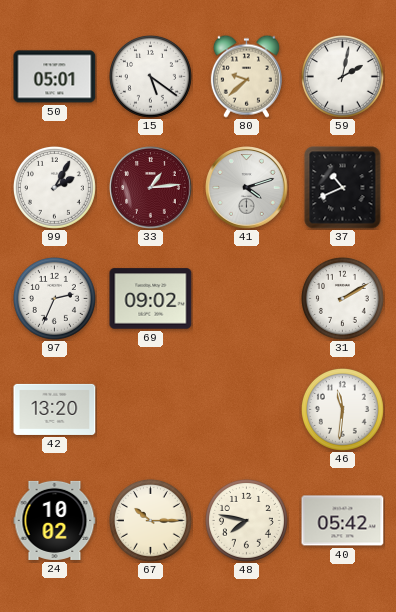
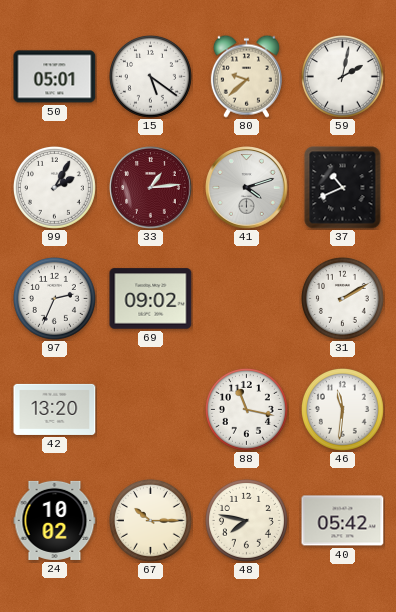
88: none -> 11:17 (246, 409)
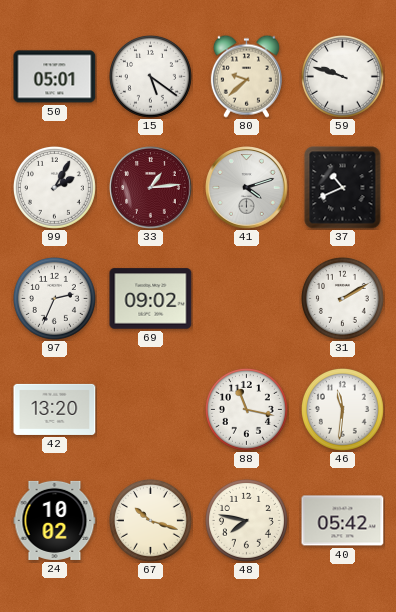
59: 2:02 -> 9:48 (342, 76)
67: 10:15 -> 10:18 (150, 520)
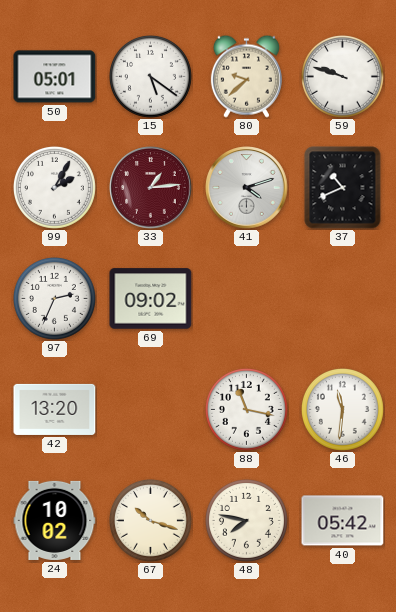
31: 2:10 -> none (342, 298)
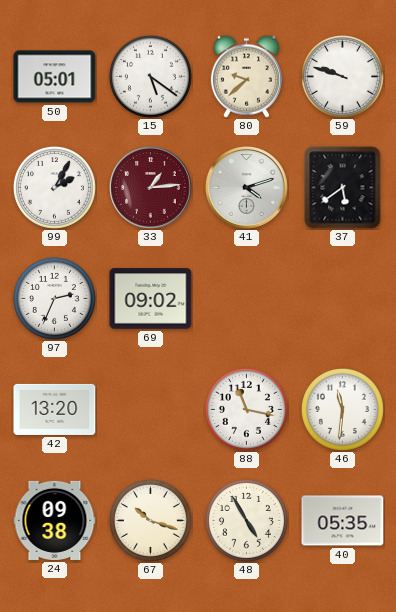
37: 10:41 -> 5:39 (343, 188)
24: 10:02 -> 09:38 (55, 520)
48: 7:47 -> 4:55 (246, 520)
40: 05:42 -> 05:35 (343, 521)
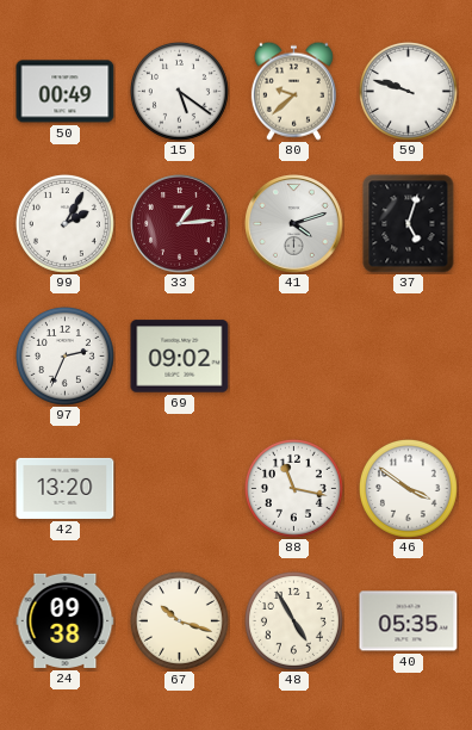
50: 05:01 -> 00:49 (66, 92)
37: 5:39 -> 5:03 (409, 224)
46: 11:31 -> 3:51 (408, 488)
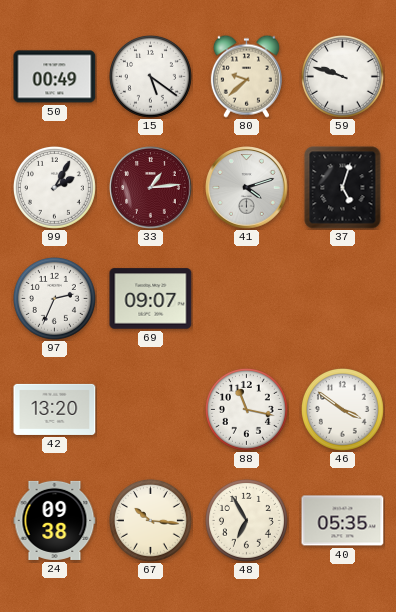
69: 09:02 -> 09:07 (151, 299)
67: 10:18 -> 10:16 (150, 520)
48: 4:55 -> 6:55 (246, 520)
